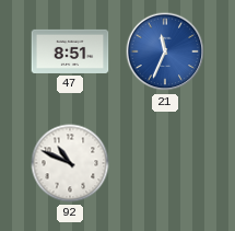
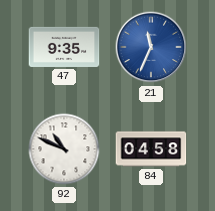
47: 8:51 -> 9:35 (64, 47)
84: none -> 04:58 (151, 149)
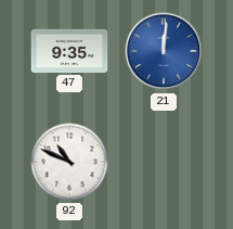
21: 11:34 -> 12:01 (164, 51)
84: 04:58 -> none (151, 149)
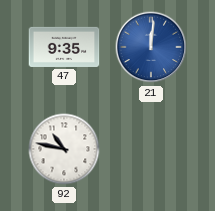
92: 10:49 -> 10:47 (64, 149)
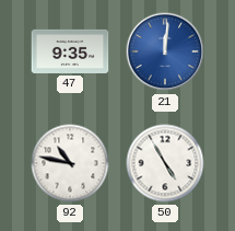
50: none -> 4:55 (165, 163)
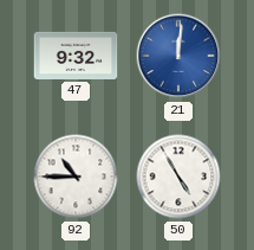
47: 9:35 -> 9:32 (76, 56)
92: 10:47 -> 10:45 (76, 177)
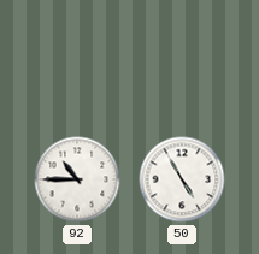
47: 9:32 -> none (76, 56)
21: 12:01 -> none (178, 56)
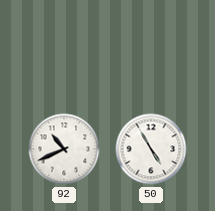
92: 10:45 -> 10:41 (64, 149)
